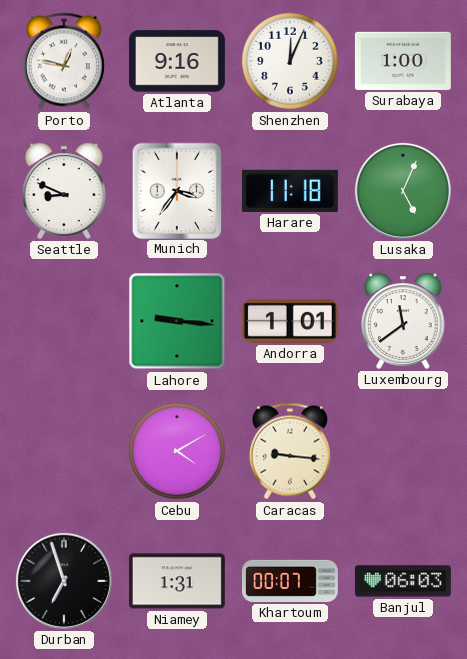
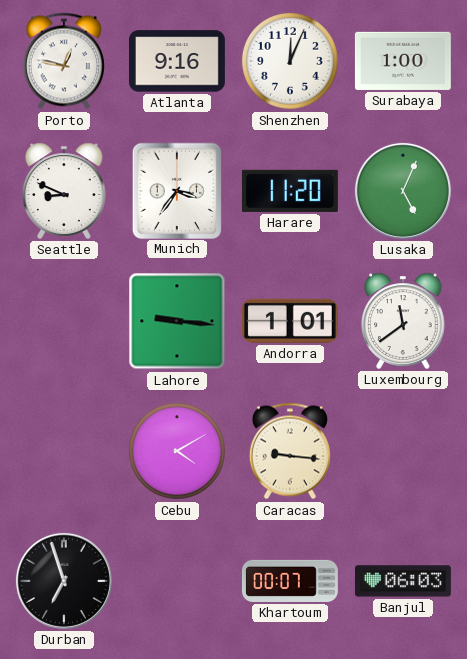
Harare: 11:18 -> 11:20 (290, 191)
Niamey: 1:31 -> none (177, 581)
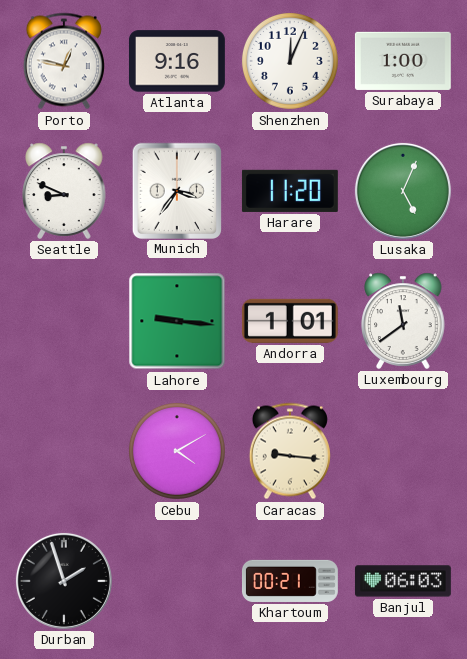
Durban: 6:57 -> 1:57 (64, 581)
Khartoum: 00:07 -> 00:21 (290, 581)
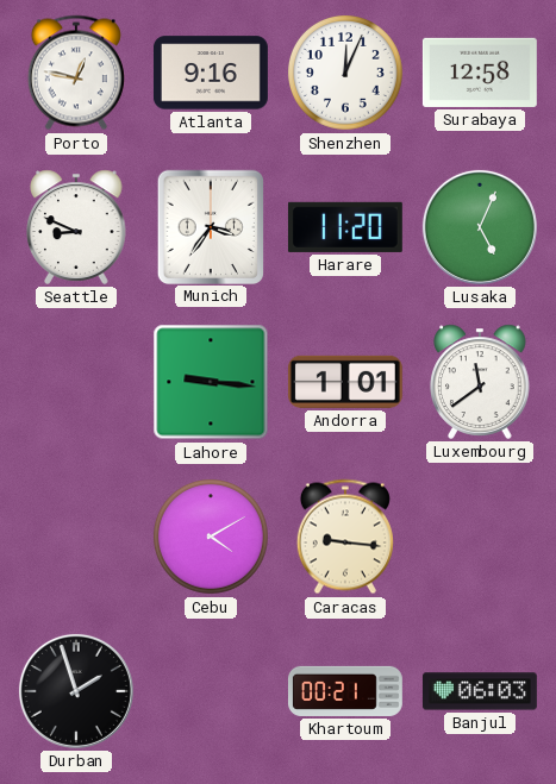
Surabaya: 1:00 -> 12:58 (480, 73)
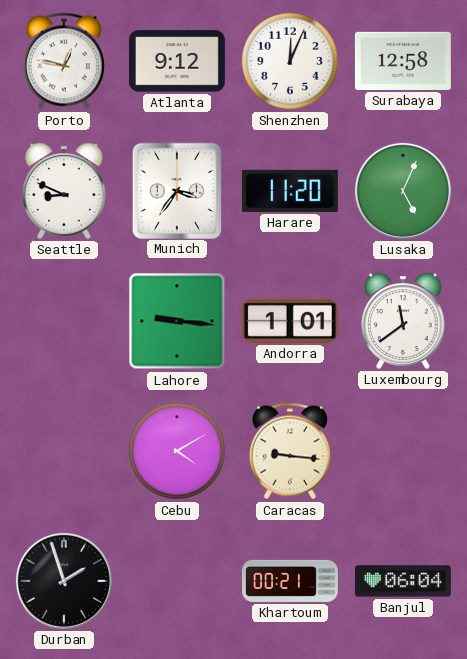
Atlanta: 9:16 -> 9:12 (177, 61)
Banjul: 06:03 -> 06:04 (403, 581)
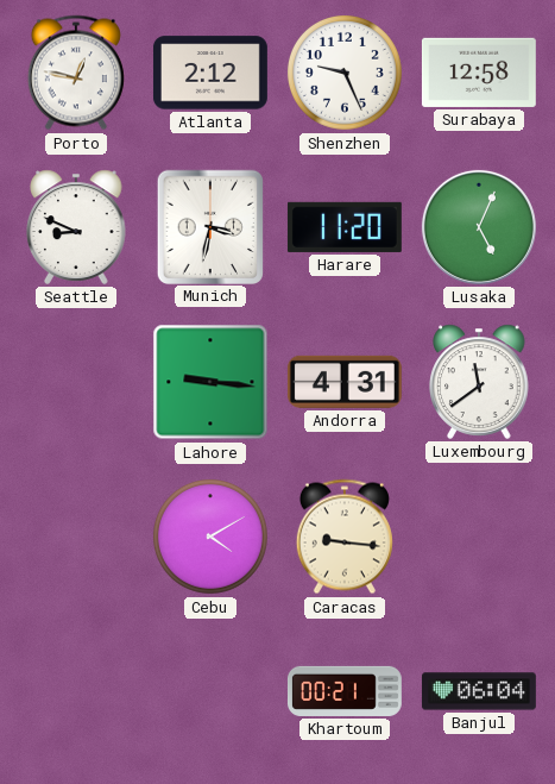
Atlanta: 9:12 -> 2:12 (210, 73)
Shenzhen: 12:04 -> 9:26 (345, 73)
Munich: 3:36 -> 3:32 (209, 226)
Andorra: 1:01 -> 4:31 (345, 382)
Durban: 1:57 -> none (64, 581)
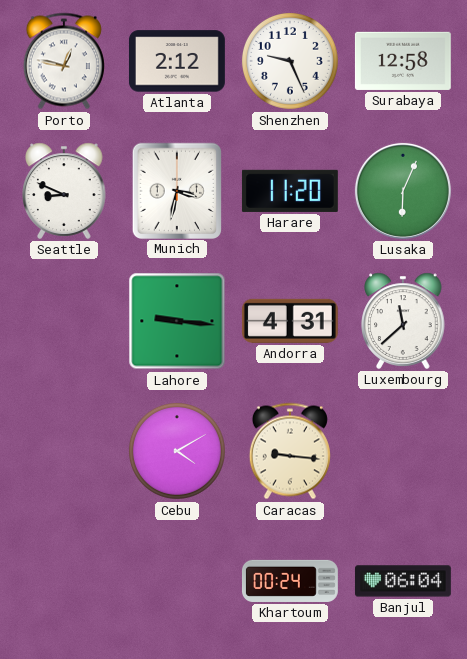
Lusaka: 5:04 -> 6:04 (403, 191)
Luxembourg: 11:39 -> 11:38 (403, 321)
Khartoum: 00:21 -> 00:24 (290, 581)
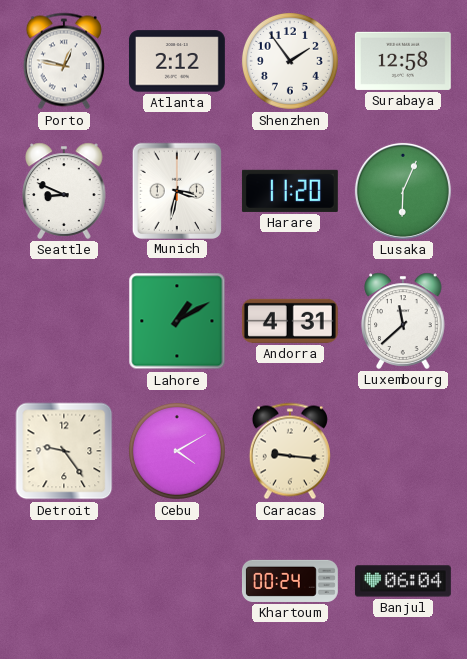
Shenzhen: 9:26 -> 1:54 (290, 61)
Lahore: 9:16 -> 1:10 (177, 321)
Detroit: none -> 9:24 (64, 451)
